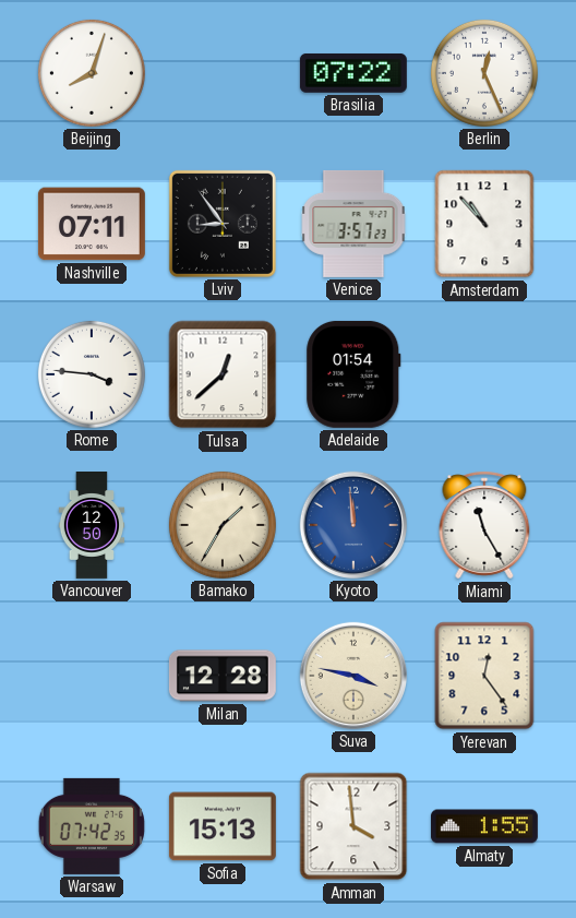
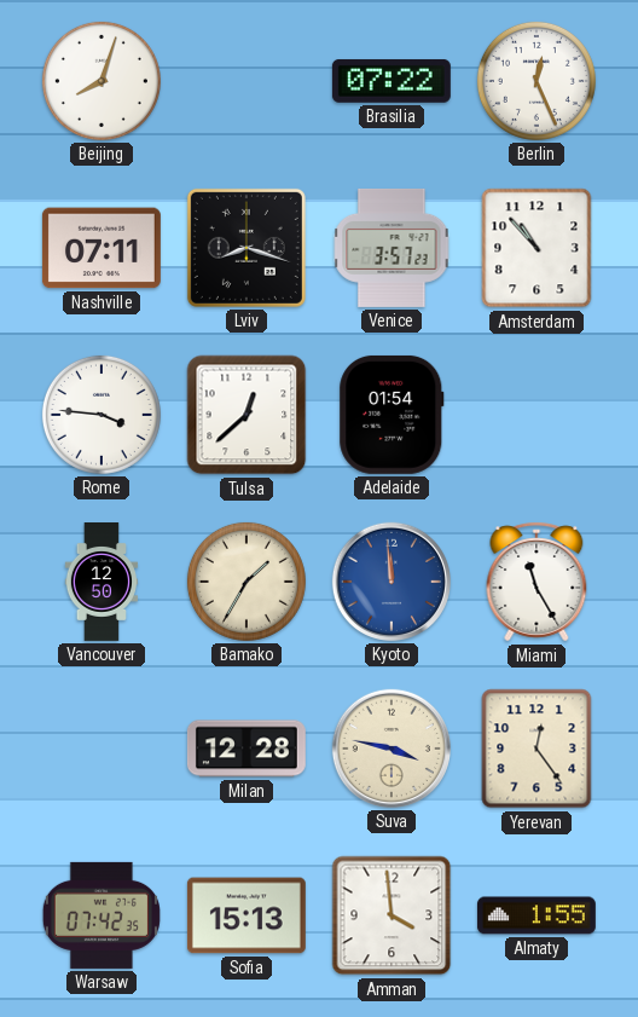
Lviv: 8:54 -> 8:18 (246, 248)
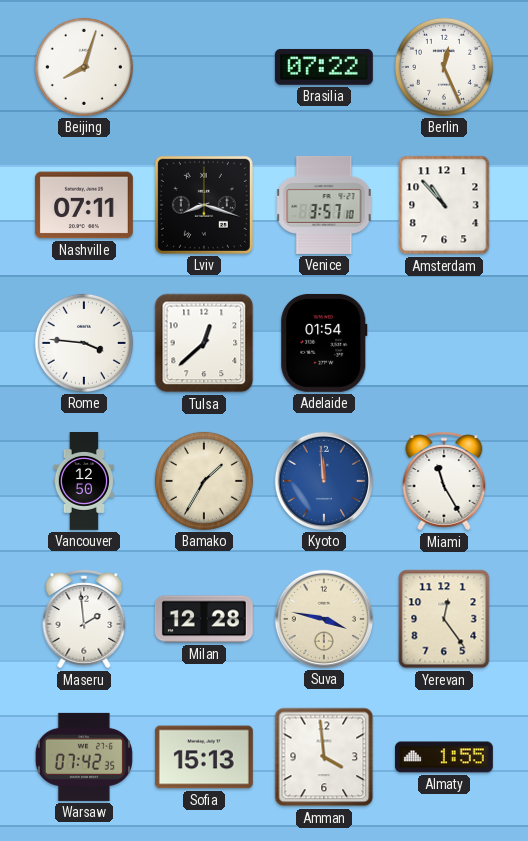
Venice: 3:57:23 -> 3:57:10 (324, 205)
Maseru: none -> 1:59 (84, 619)
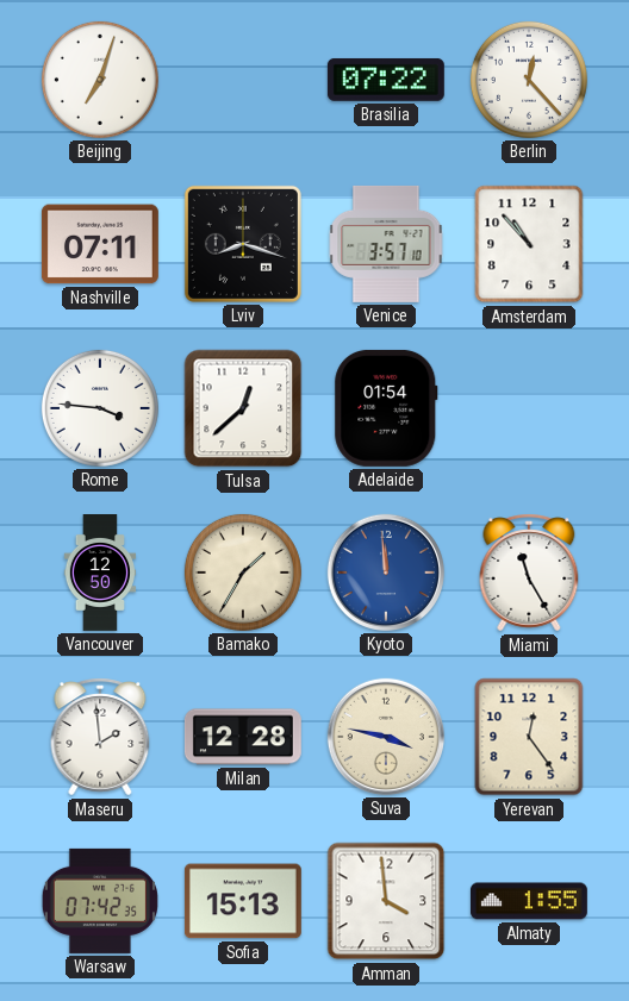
Beijing: 8:03 -> 7:03 (100, 80)
Berlin: 12:26 -> 12:23 (529, 80)
